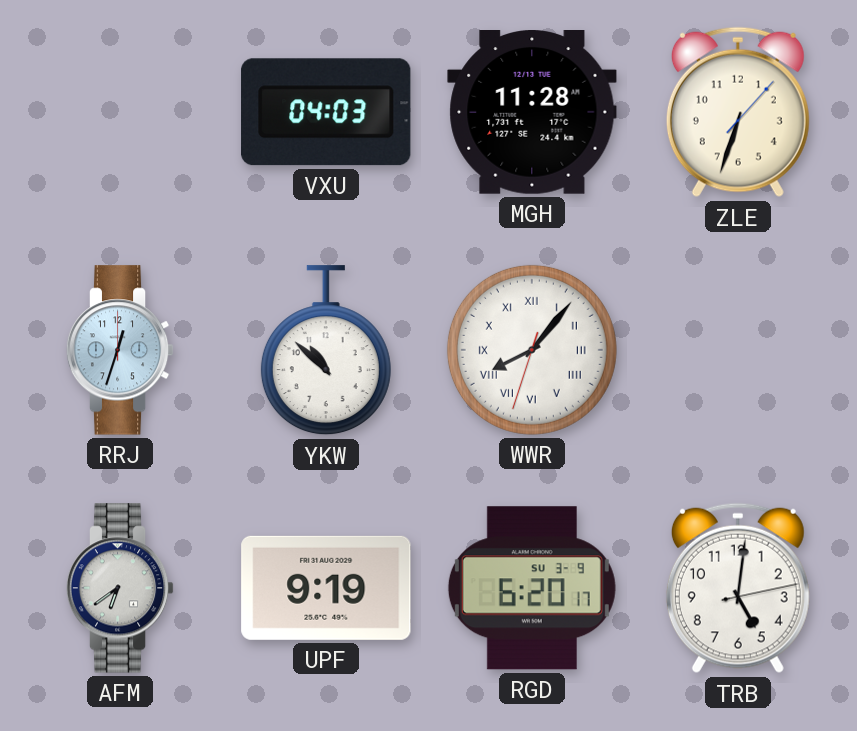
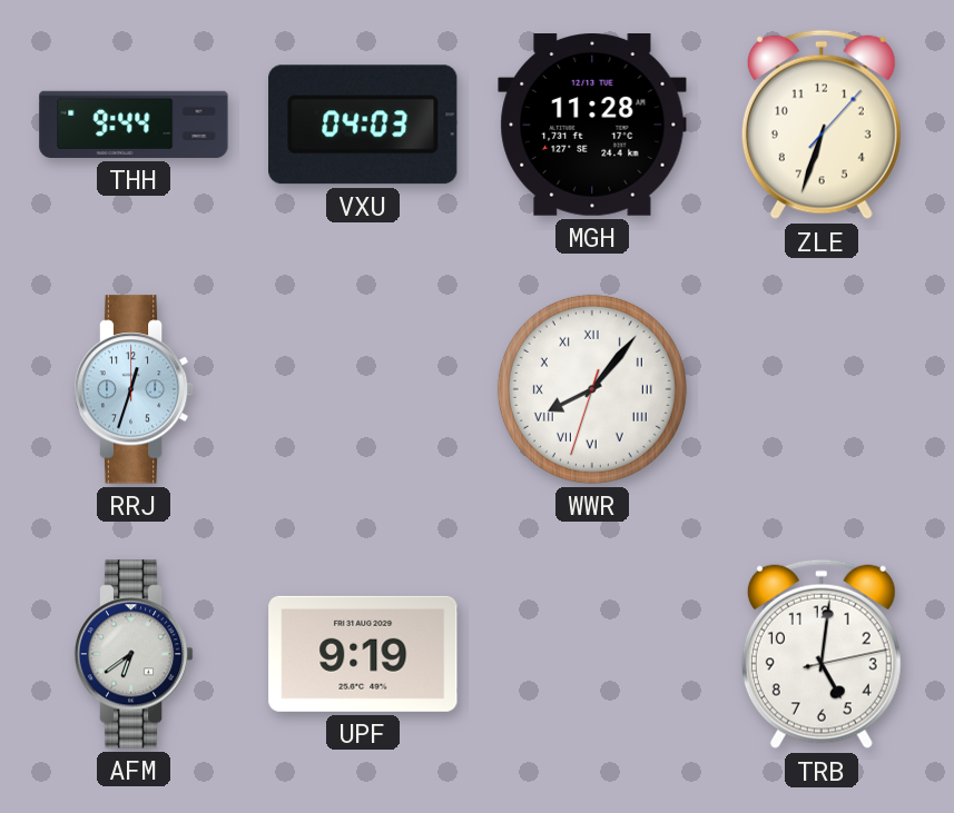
THH: none -> 9:44 (134, 125)
YKW: 10:52 -> none (326, 351)
RGD: 6:20 -> none (532, 588)
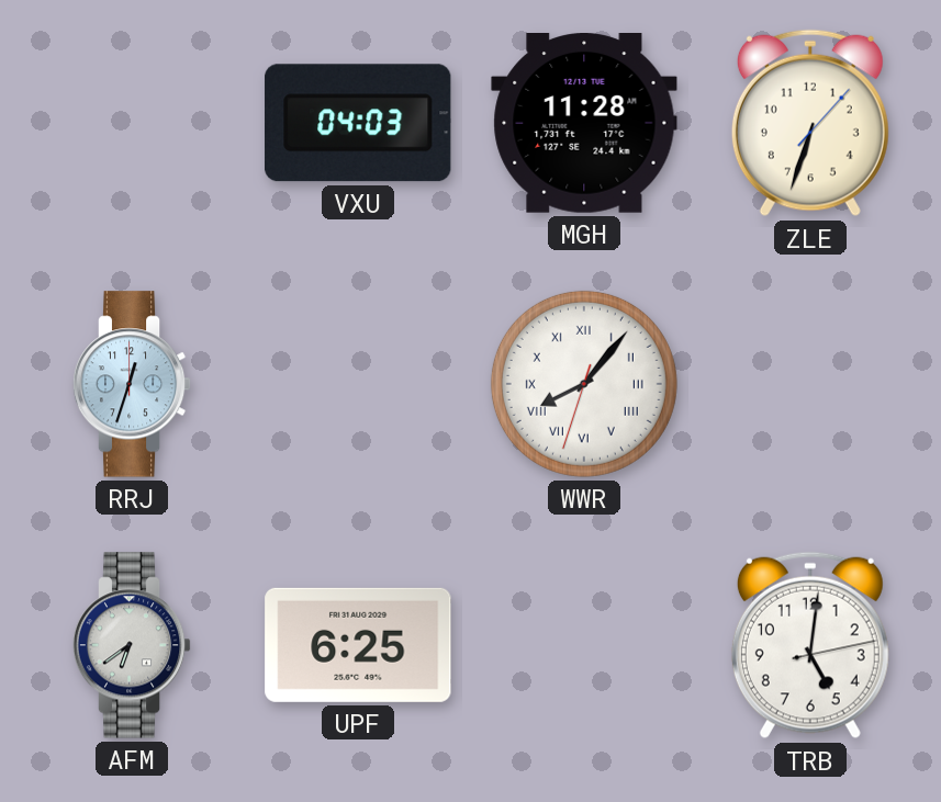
THH: 9:44 -> none (134, 125)
UPF: 9:19 -> 6:25 (358, 645)
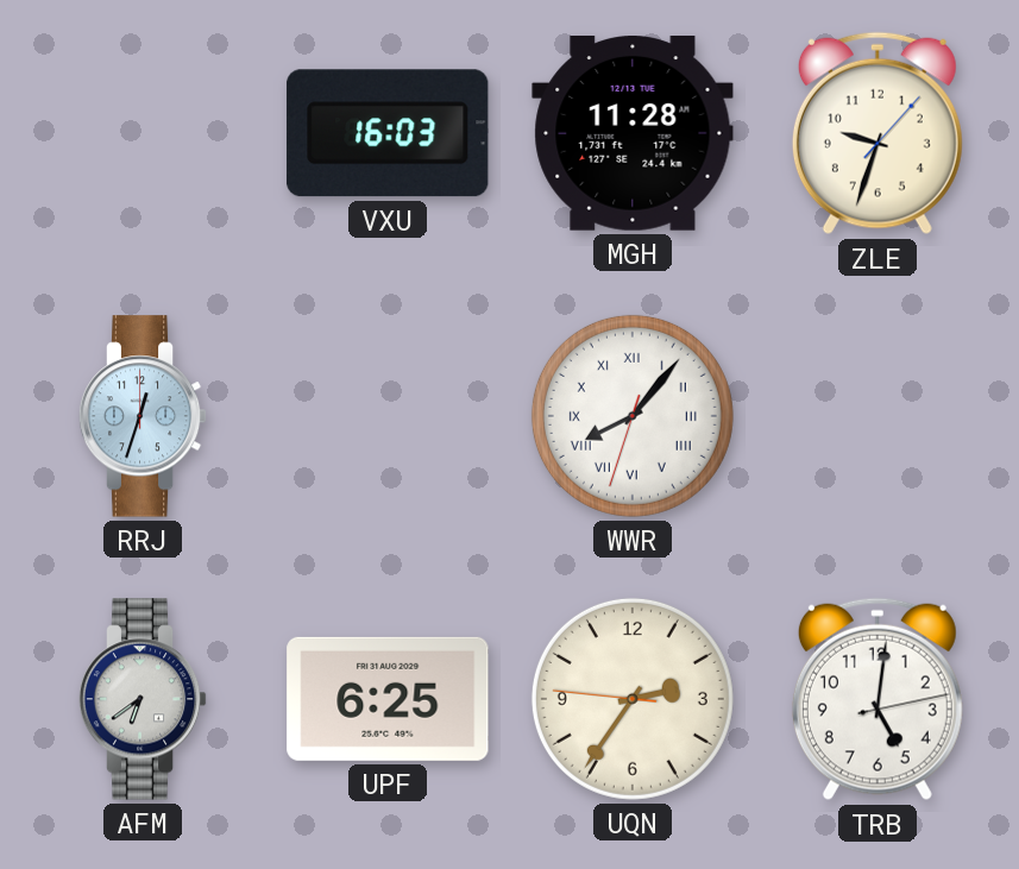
VXU: 04:03 -> 16:03 (388, 133)
ZLE: 6:33 -> 9:33 (878, 133)
UQN: none -> 2:35 (633, 699)
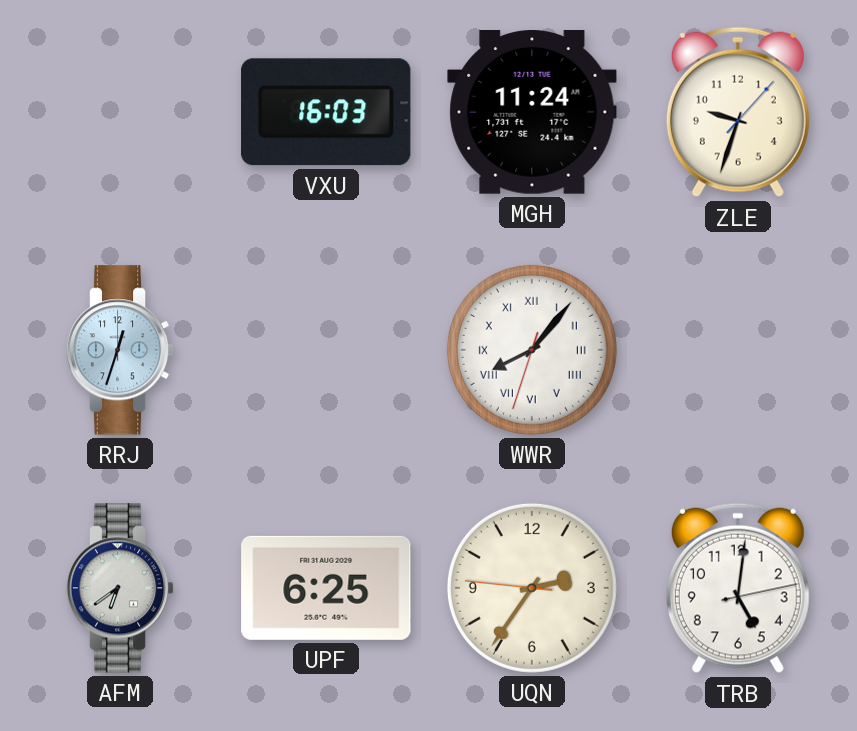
MGH: 11:28 -> 11:24 (532, 113)
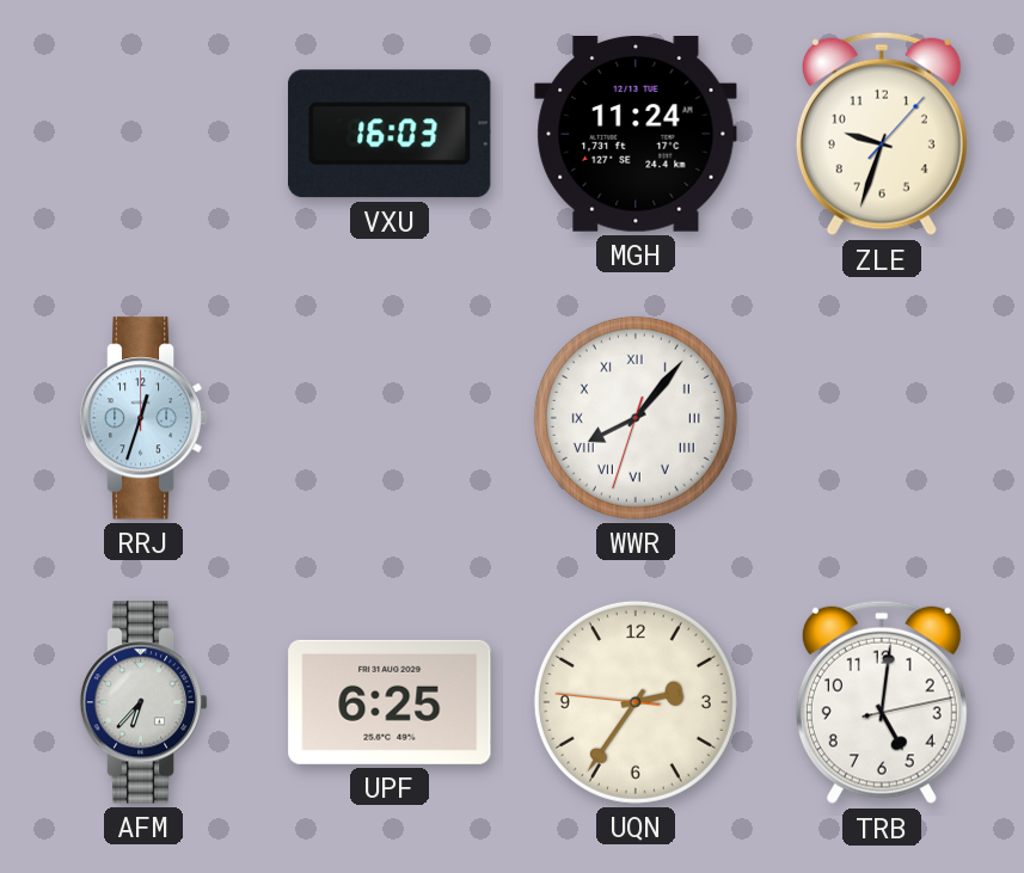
AFM: 6:39 -> 6:37 (143, 702)
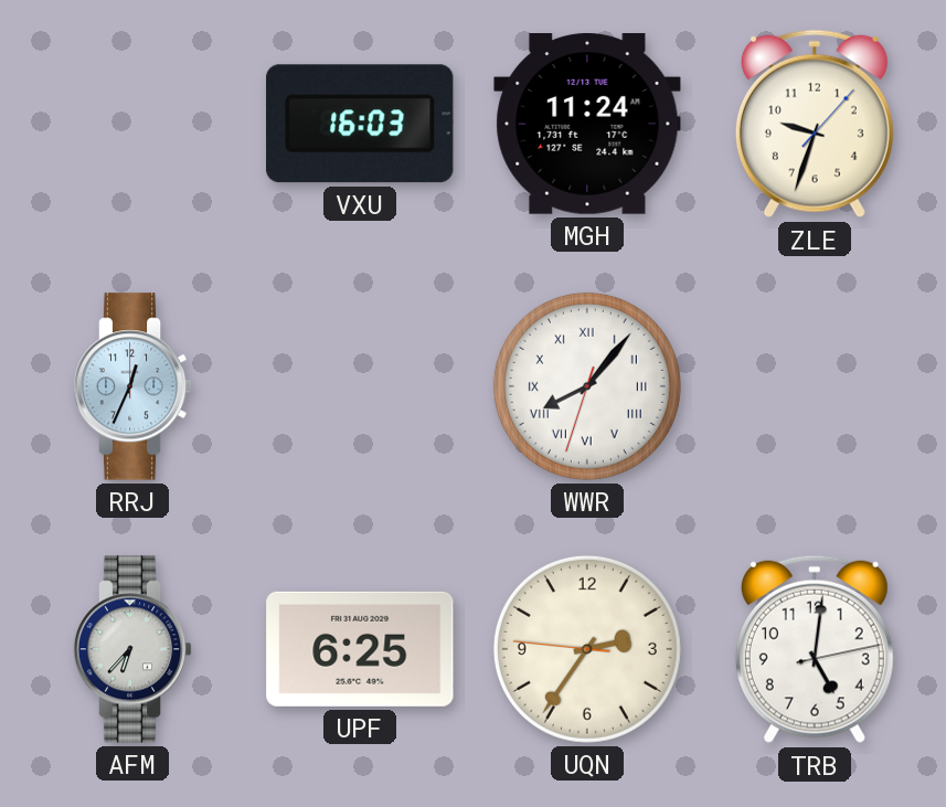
RRJ: 12:33 -> 12:34 (132, 386)
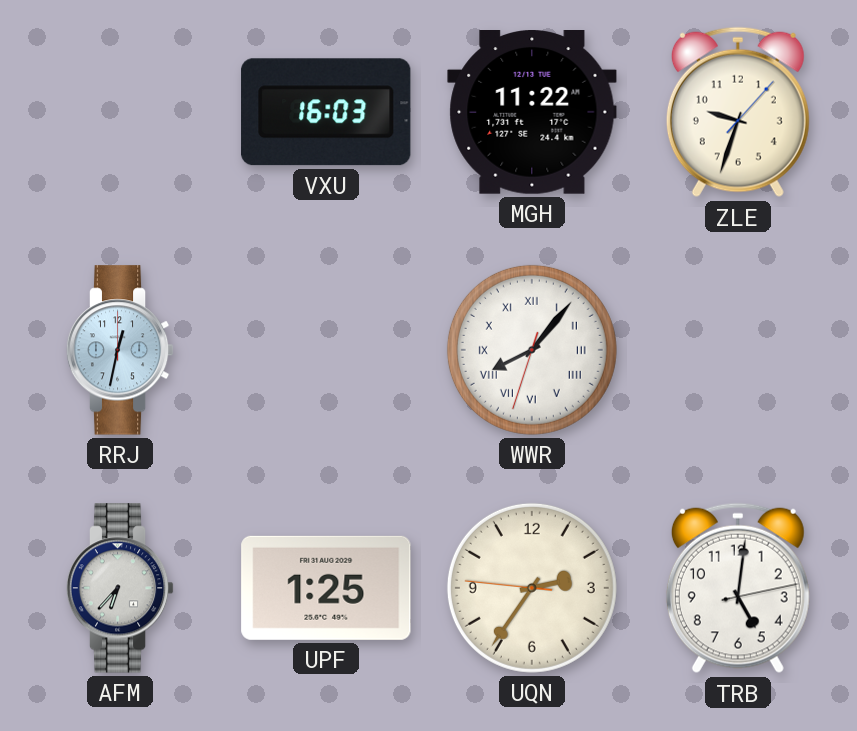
MGH: 11:24 -> 11:22 (532, 113)
RRJ: 12:34 -> 12:32 (120, 350)
UPF: 6:25 -> 1:25 (326, 588)
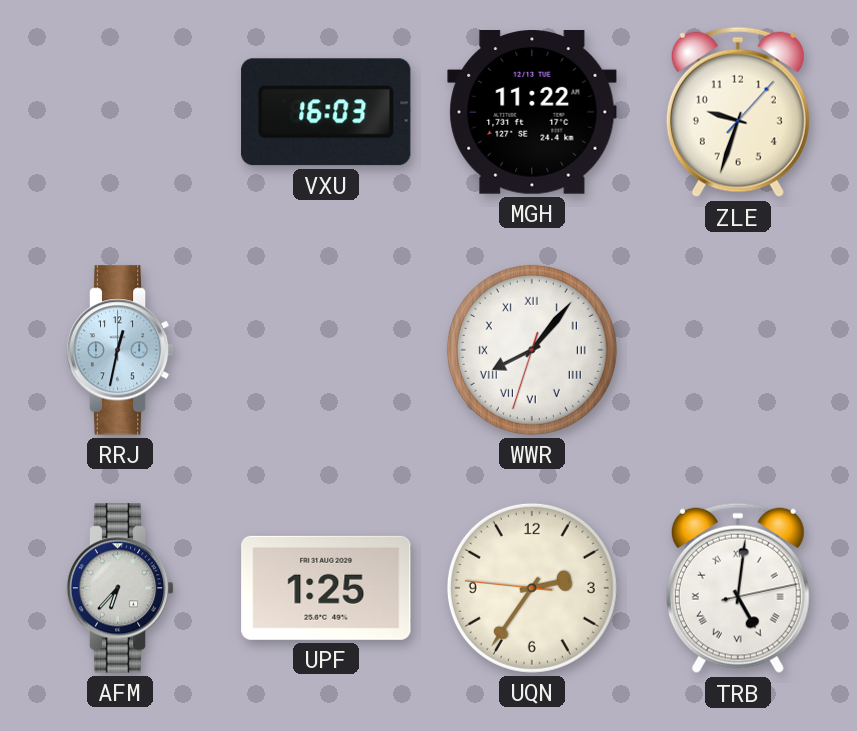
TRB numerals: Arabic -> Roman (738, 588)
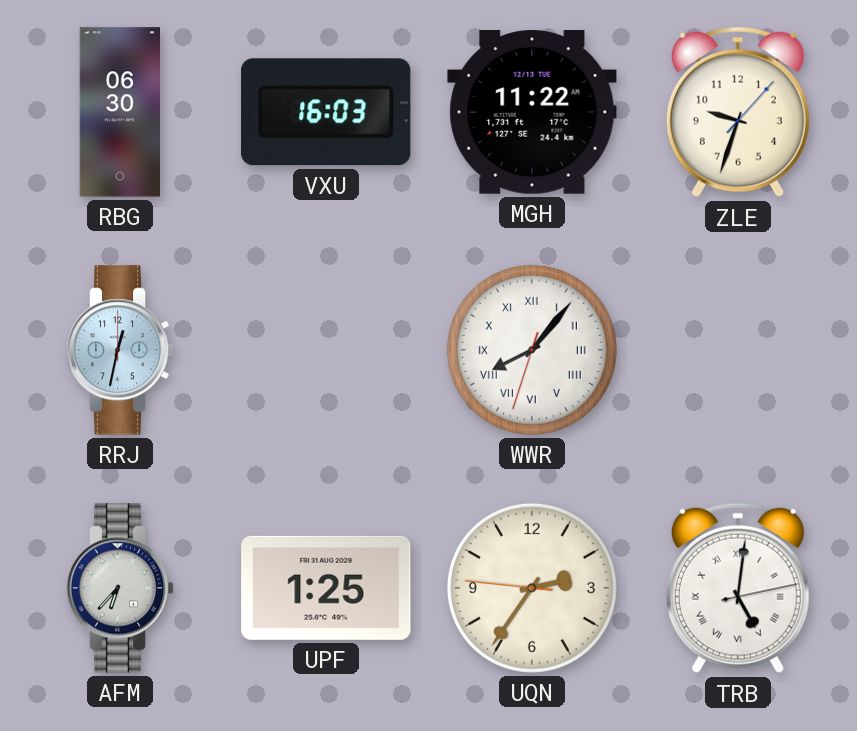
RBG: none -> 06:30 (119, 112)
